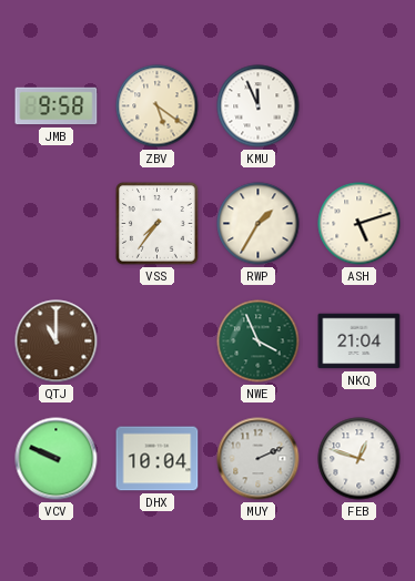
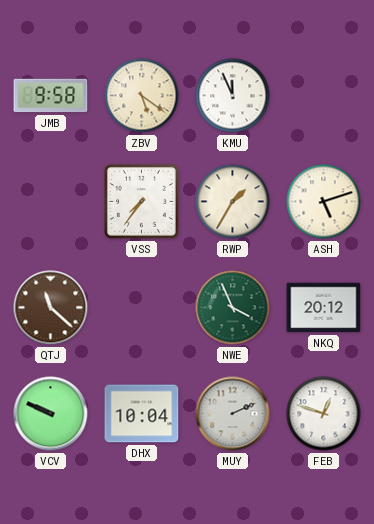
QTJ: 11:00 -> 11:22 (51, 308)
NKQ: 21:04 -> 20:12 (324, 308)
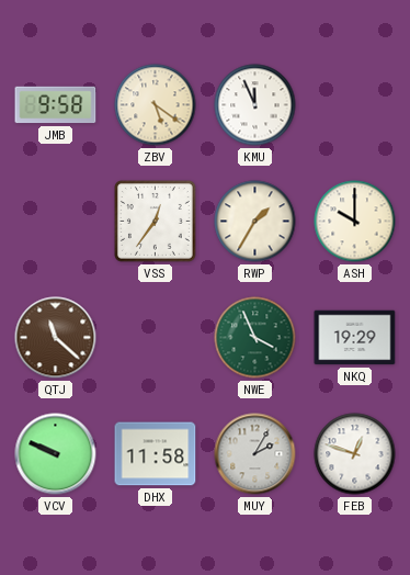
VSS: 7:36 -> 12:36 (156, 222)
ASH: 5:12 -> 10:00 (355, 222)
NKQ: 20:12 -> 19:29 (355, 338)
DHX: 10:04 -> 11:58 (156, 454)
MUY: 2:11 -> 2:05 (255, 454)
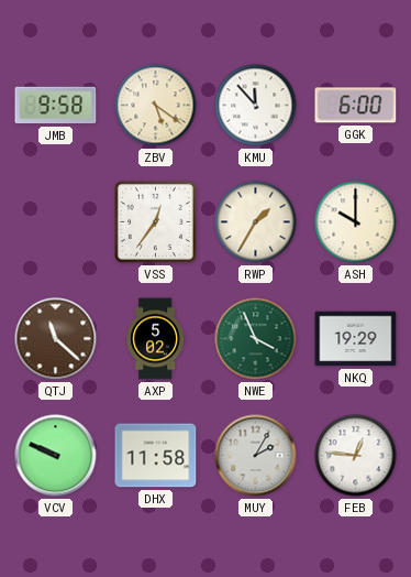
KMU: 11:56 -> 11:53 (256, 106)
GGK: none -> 6:00 (356, 106)
AXP: none -> 5:02 (155, 339)
FEB: 12:48 -> 12:46 (356, 456)
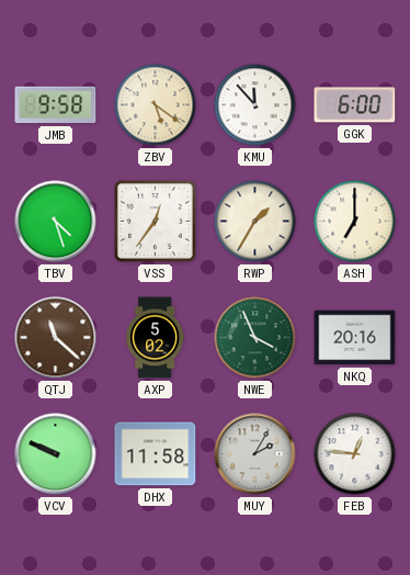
TBV: none -> 4:27 (56, 222)
ASH: 10:00 -> 7:00 (355, 222)
NKQ: 19:29 -> 20:16 (355, 338)
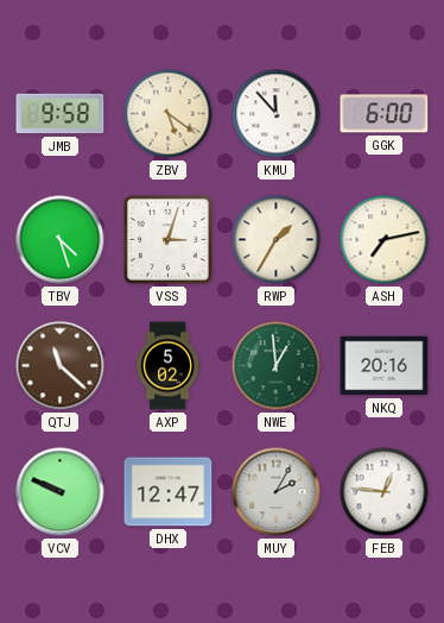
VSS: 12:36 -> 3:03 (169, 240)
ASH: 7:00 -> 7:13 (385, 240)
NWE: 3:56 -> 12:59 (277, 366)
DHX: 11:58 -> 12:47 (169, 492)
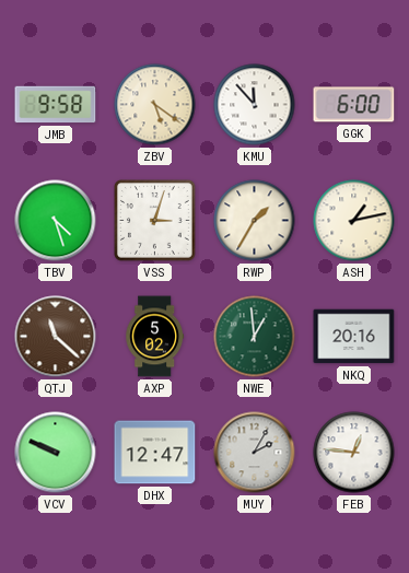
ASH: 7:13 -> 1:13 (354, 221)
